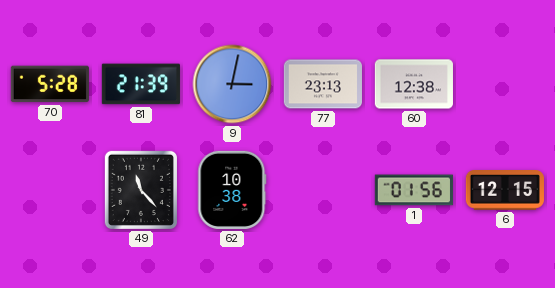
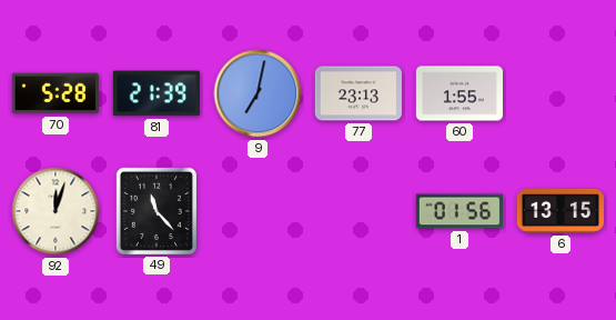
9: 3:02 -> 7:02 (257, 93)
60: 12:38 -> 1:55 (460, 93)
92: none -> 12:03 (55, 211)
62: 10:38 -> none (232, 190)
6: 12:15 -> 13:15 (561, 212)
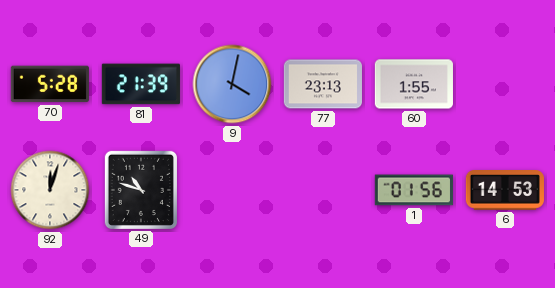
9: 7:02 -> 4:02 (232, 84)
49: 11:23 -> 10:48 (141, 190)
6: 13:15 -> 14:53 (505, 191)
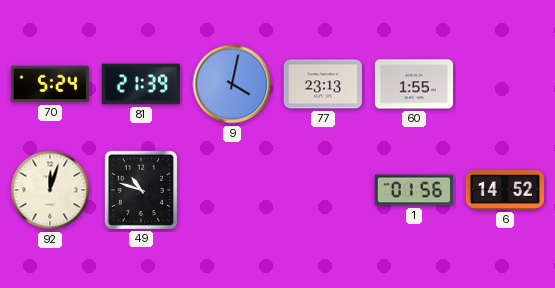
70: 5:28 -> 5:24 (50, 84)
6: 14:53 -> 14:52 (505, 191)
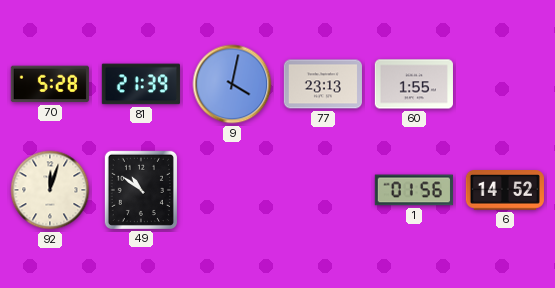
70: 5:24 -> 5:28 (50, 84)
49: 10:48 -> 10:51 (141, 190)
